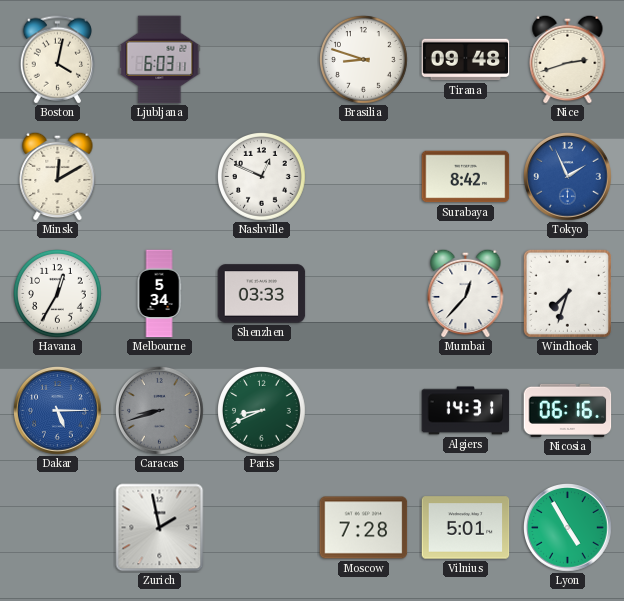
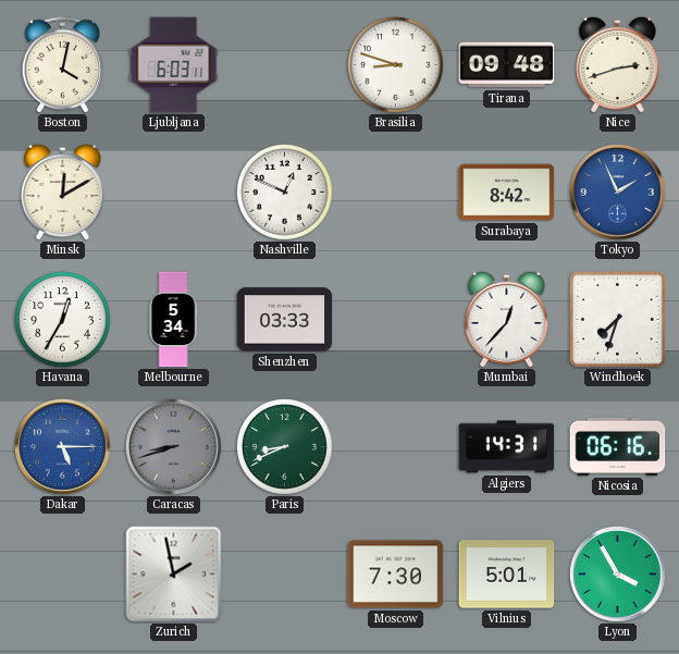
Moscow: 7:28 -> 7:30 (396, 575)
Lyon: 4:55 -> 3:55 (618, 575)
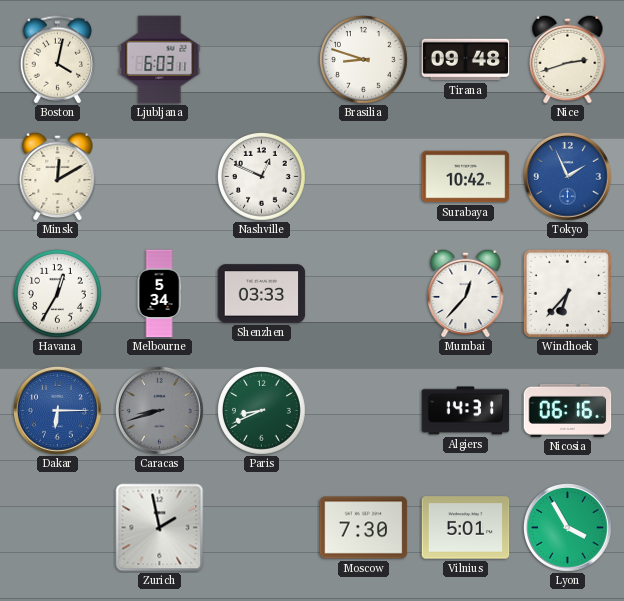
Surabaya: 8:42 -> 10:42 (466, 177)
Windhoek: 7:33 -> 6:37 (567, 293)
Dakar: 5:15 -> 6:15 (58, 411)
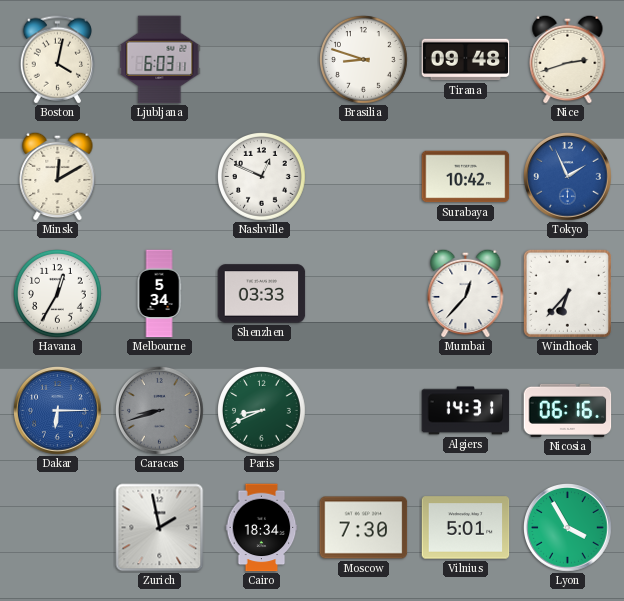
Cairo: none -> 18:34 (262, 528)
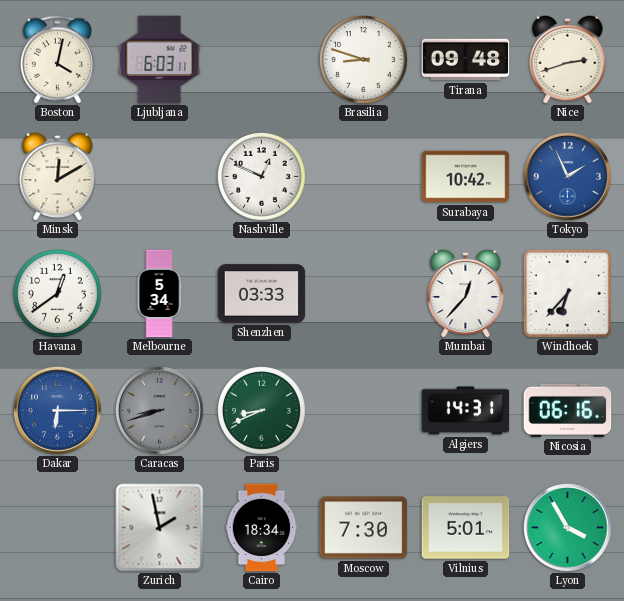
Havana: 12:35 -> 12:39 (58, 294)
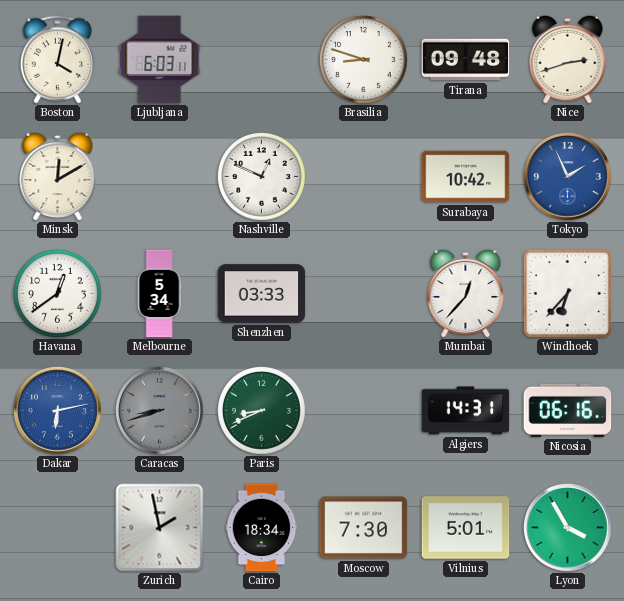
Dakar: 6:15 -> 6:13 (58, 411)
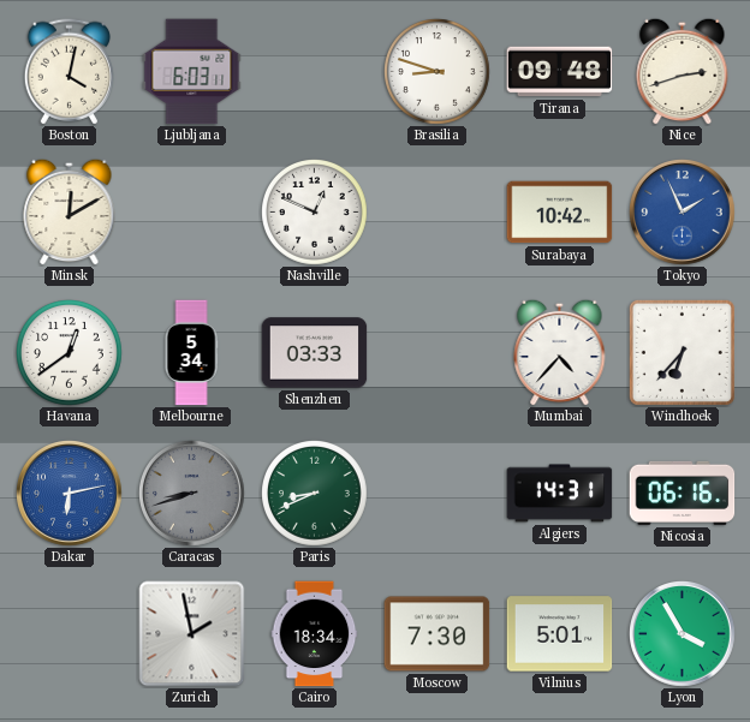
Mumbai: 12:37 -> 4:37 (560, 352)
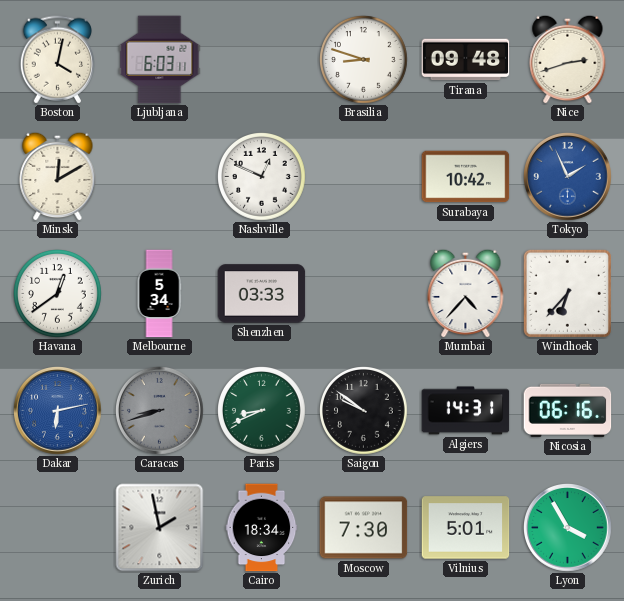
Saigon: none -> 9:51 (364, 411)
